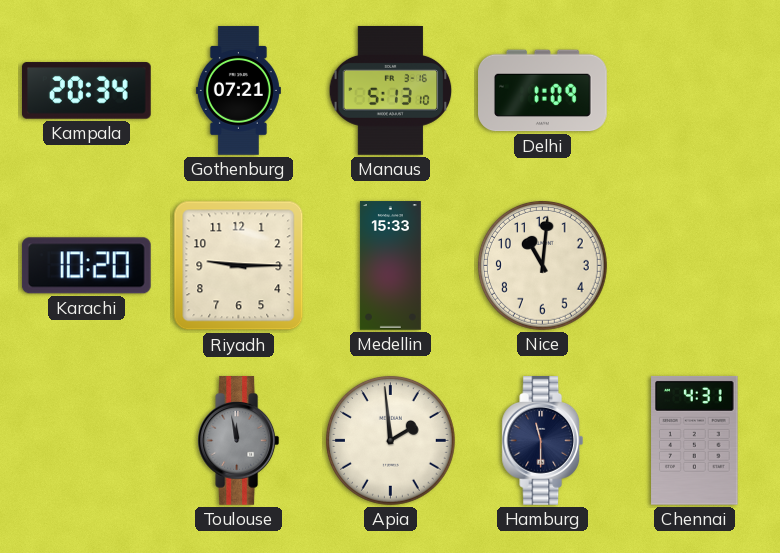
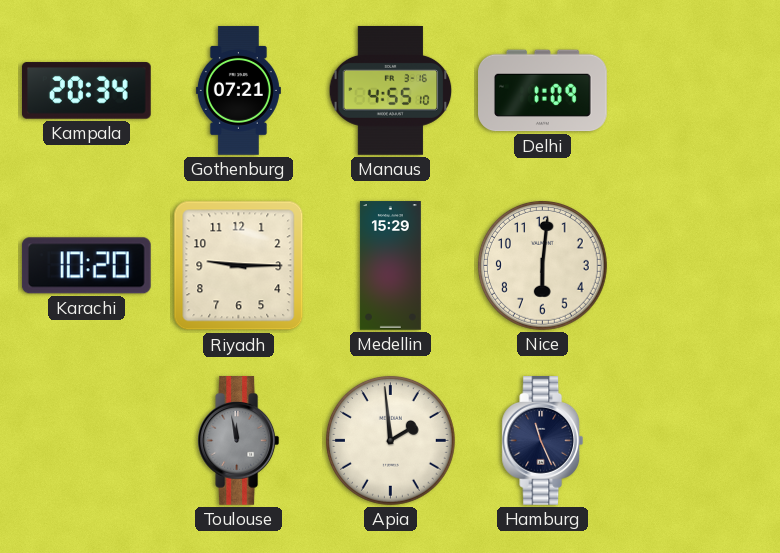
Manaus: 5:13 -> 4:55 (391, 91)
Medellin: 15:33 -> 15:29 (390, 266)
Nice: 11:01 -> 6:01 (543, 266)
Hamburg: 11:30 -> 11:26 (543, 441)
Chennai: 4:31 -> none (695, 440)
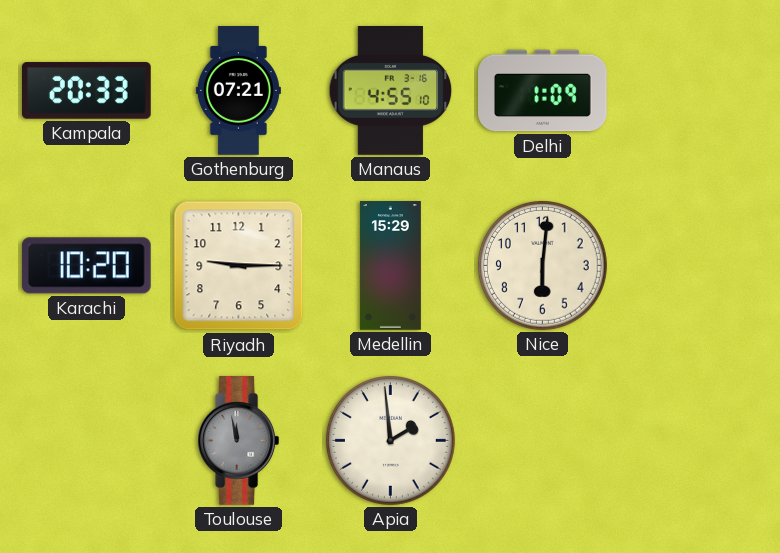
Kampala: 20:34 -> 20:33 (87, 91)
Hamburg: 11:26 -> none (543, 441)
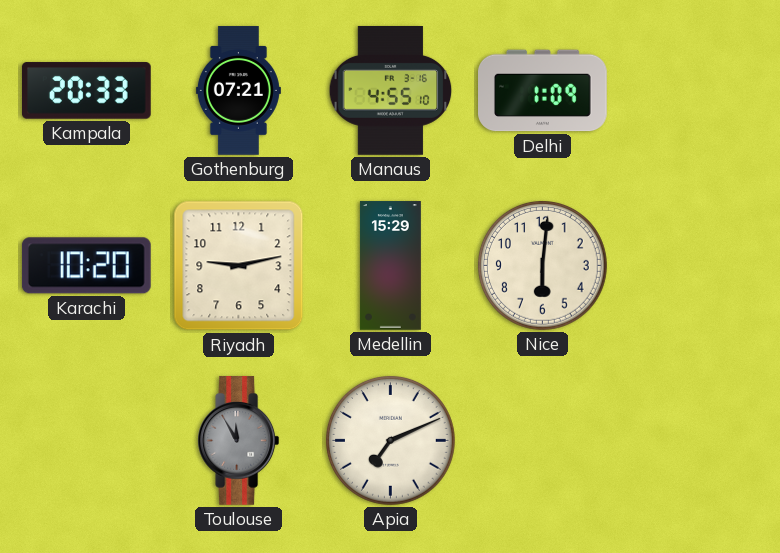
Riyadh: 9:15 -> 9:13 (239, 266)
Toulouse: 11:58 -> 11:55 (239, 441)
Apia: 1:59 -> 7:11 (391, 441)
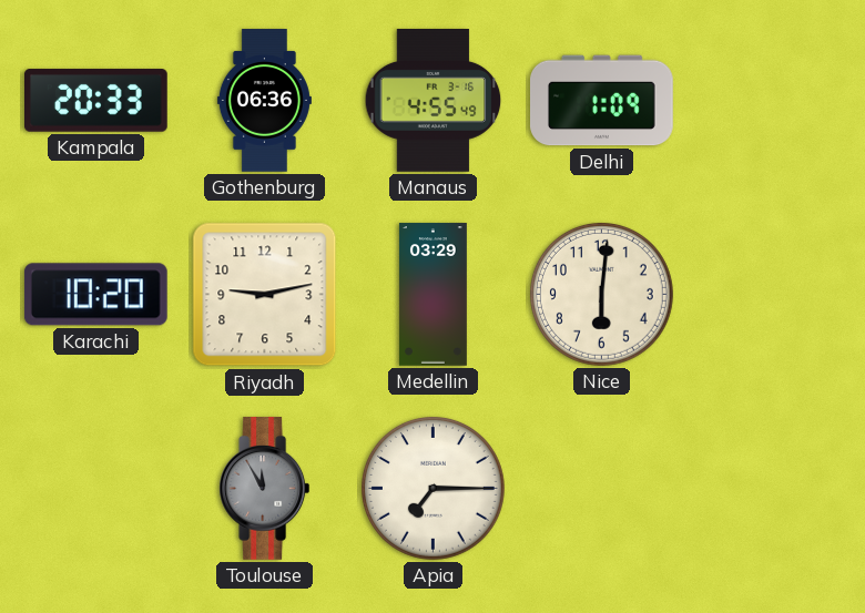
Gothenburg: 07:21 -> 06:36 (264, 101)
Manaus: 4:55:10 -> 4:55:49 (434, 101)
Medellin: 15:29 -> 03:29 (432, 295)
Apia: 7:11 -> 7:15 (434, 489)
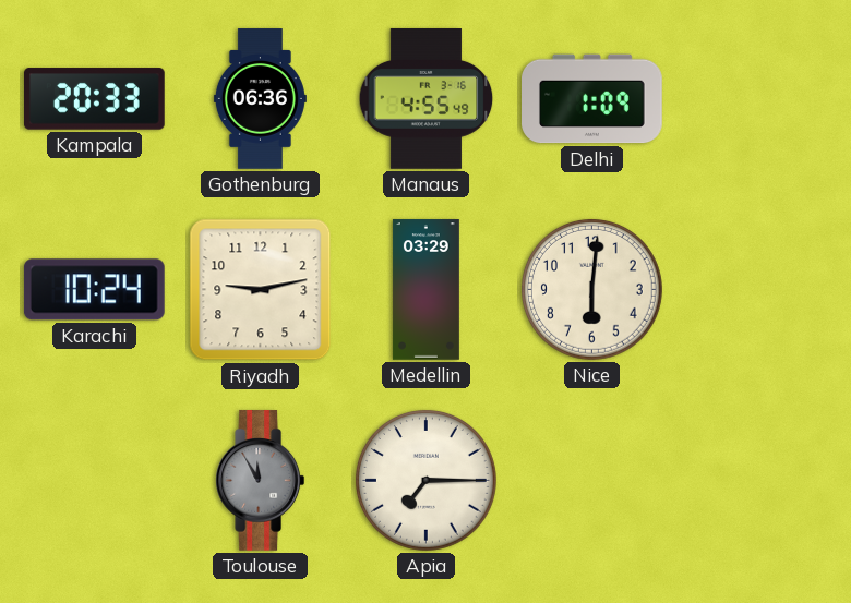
Karachi: 10:20 -> 10:24 (94, 290)
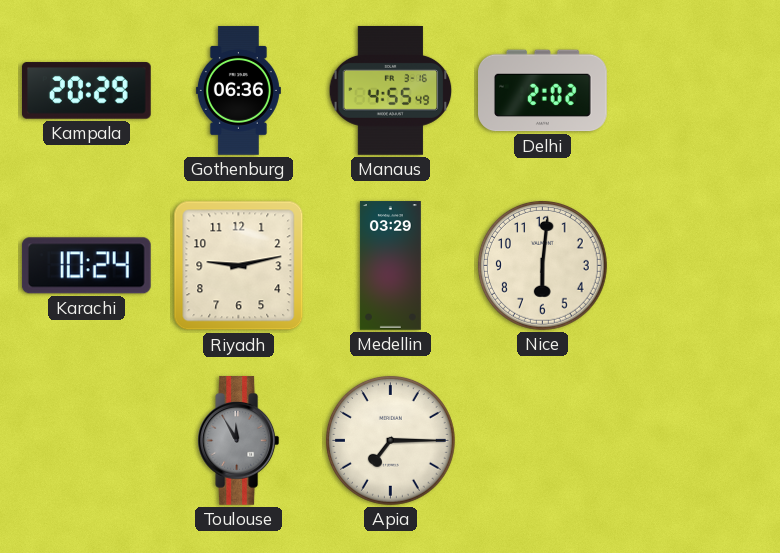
Kampala: 20:33 -> 20:29 (87, 91)
Delhi: 1:09 -> 2:02 (543, 91)
